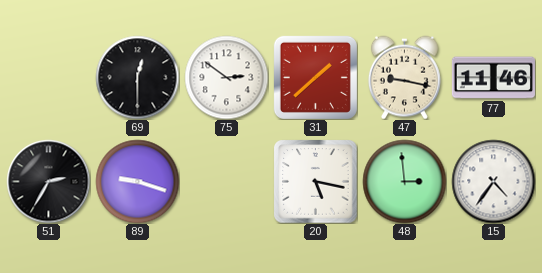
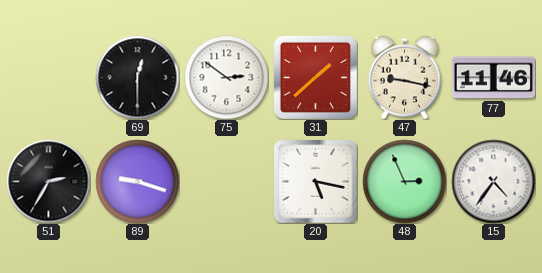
48: 2:59 -> 2:56 (404, 181)
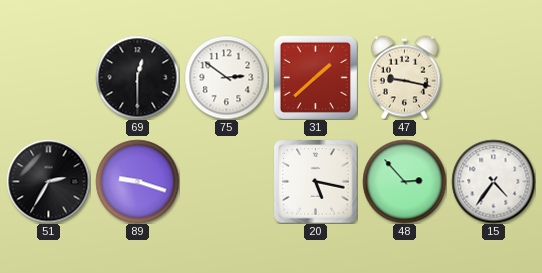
77: 11:46 -> none (493, 78)
48: 2:56 -> 2:53 (404, 181)
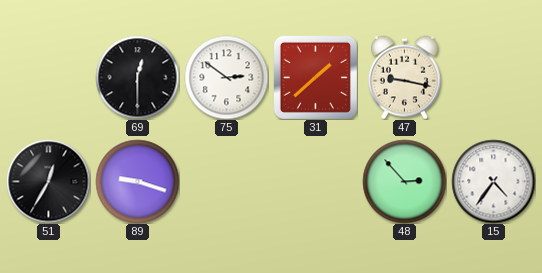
51: 2:35 -> 12:35 (48, 181)
20: 5:17 -> none (315, 181)
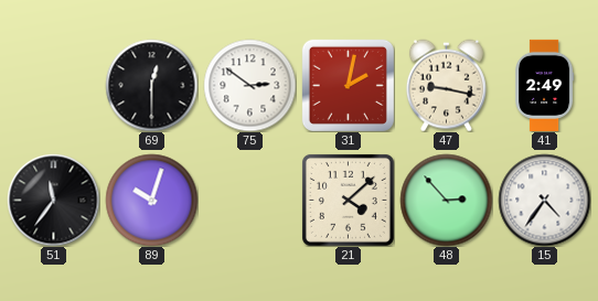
31: 1:38 -> 2:02 (348, 85)
41: none -> 2:49 (545, 85)
51: 12:35 -> 11:36 (53, 200)
89: 9:18 -> 10:03 (151, 200)
21: none -> 4:08 (348, 200)
